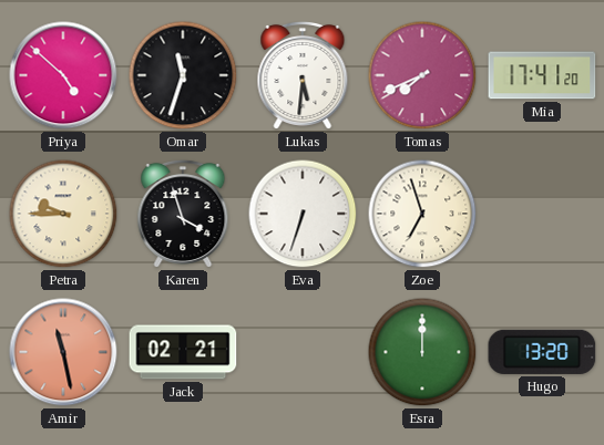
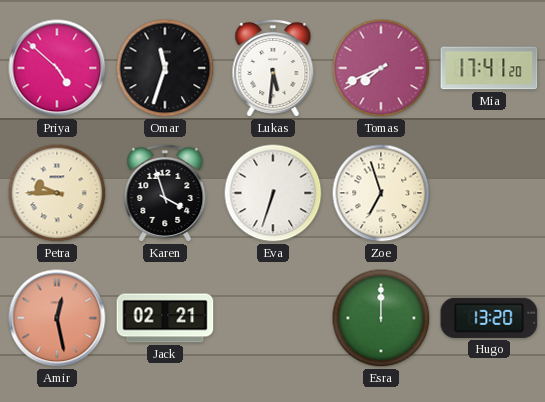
Amir: 11:28 -> 12:28 (57, 318)
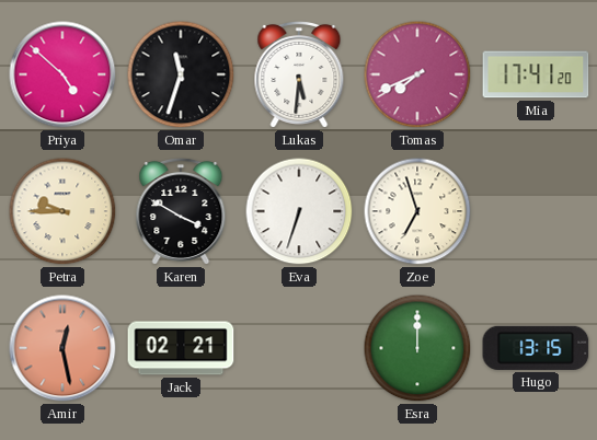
Karen: 3:57 -> 3:50 (181, 211)
Hugo: 13:20 -> 13:15 (536, 348)
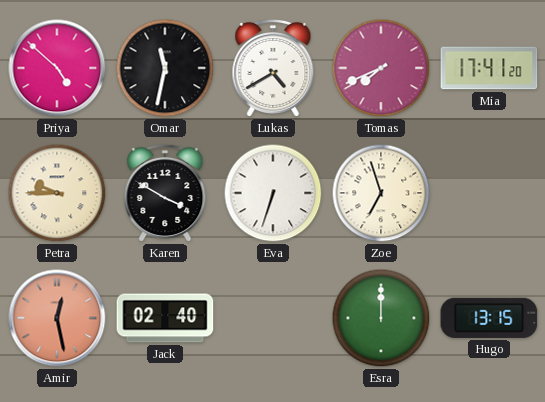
Omar: 11:33 -> 11:32 (165, 68)
Lukas: 5:31 -> 4:40 (273, 68)
Jack: 02:21 -> 02:40 (165, 318)
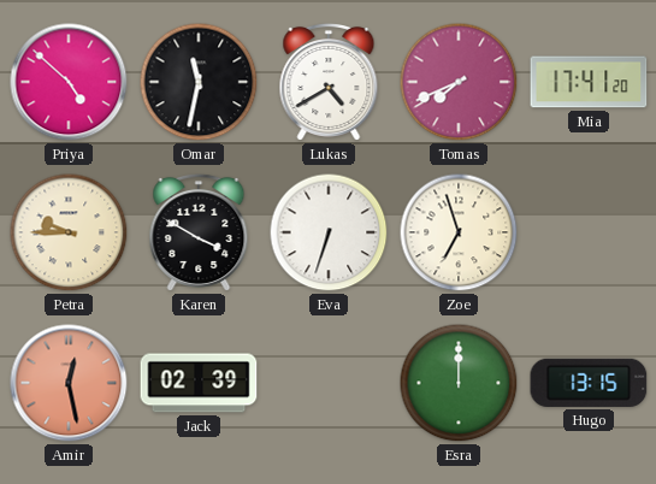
Jack: 02:40 -> 02:39 (199, 383)
